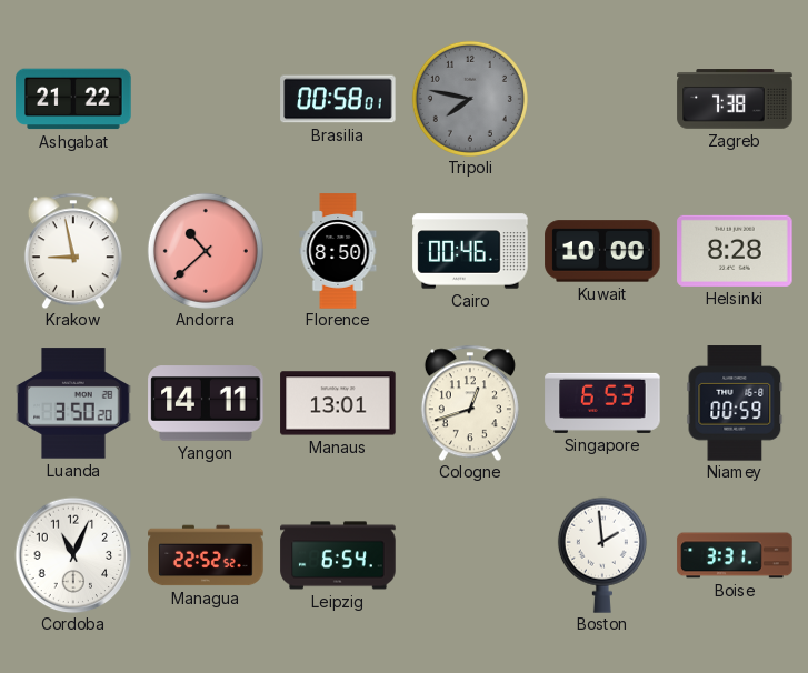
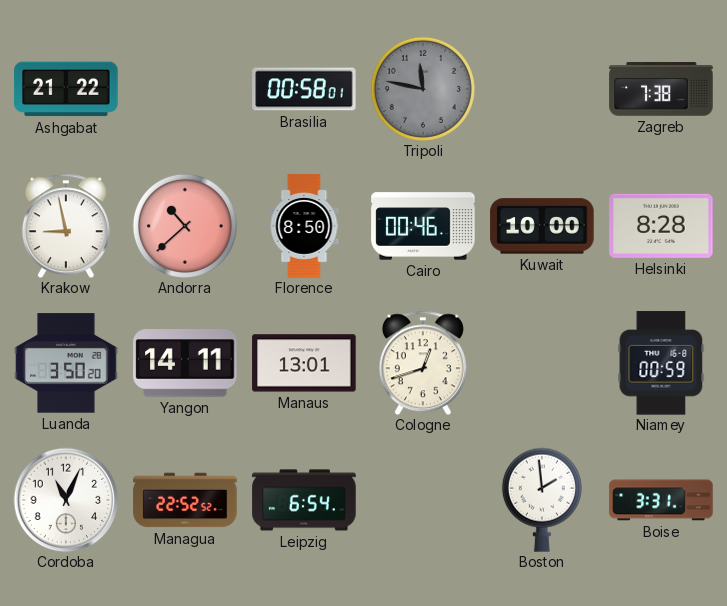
Tripoli: 7:47 -> 11:47 (423, 89)
Singapore: 6:53 -> none (602, 403)
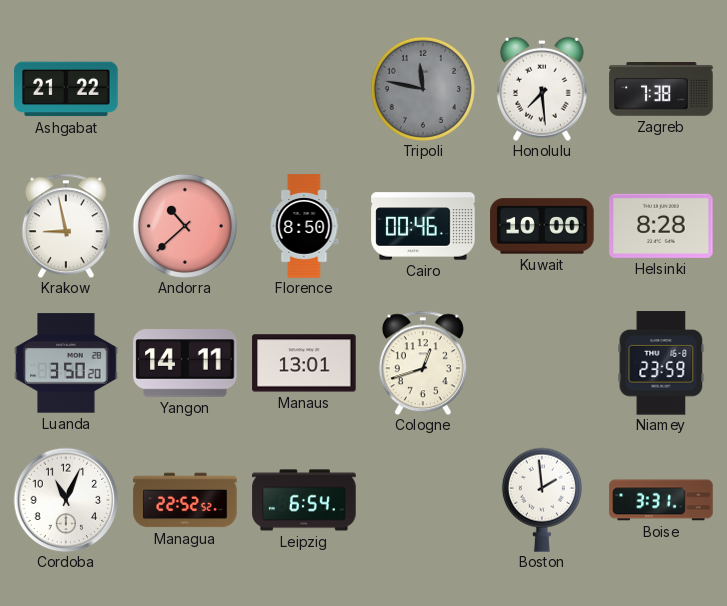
Brasilia: 00:58 -> none (304, 89)
Honolulu: none -> 7:29 (542, 89)
Niamey: 00:59 -> 23:59 (661, 363)
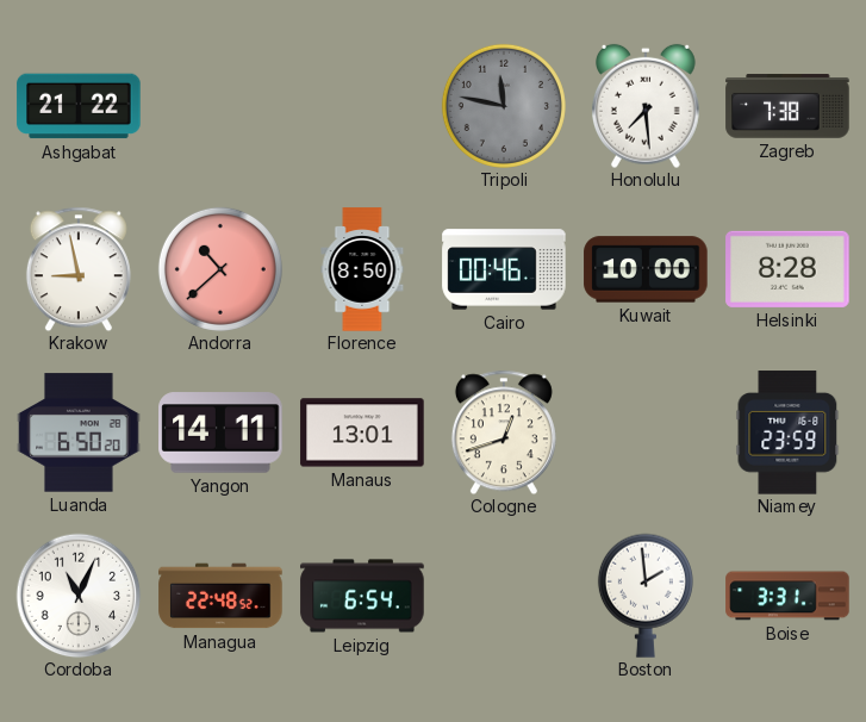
Luanda: 3:50 -> 6:50 (79, 432)
Managua: 22:52 -> 22:48 (220, 596)
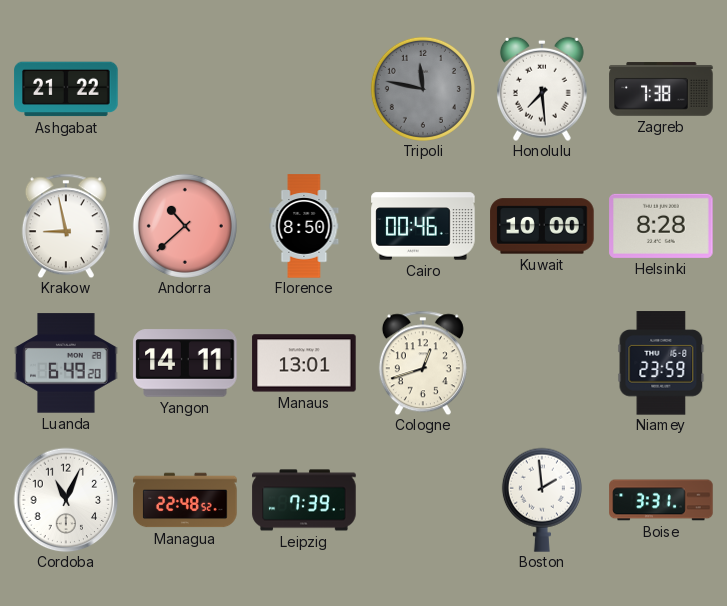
Luanda: 6:50 -> 6:49 (66, 363)
Leipzig: 6:54 -> 7:39 (304, 500)
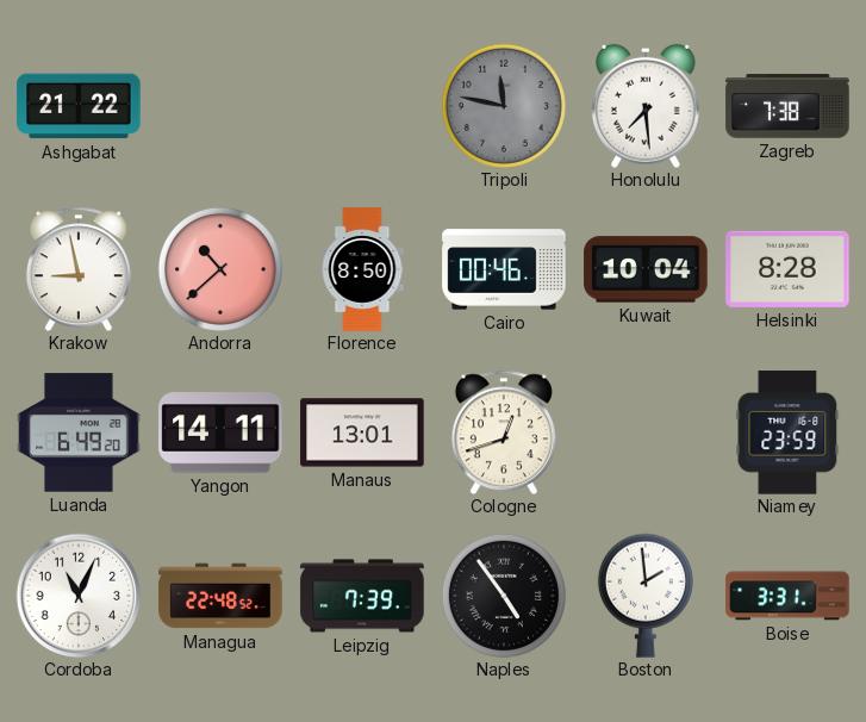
Kuwait: 10:00 -> 10:04 (646, 269)
Naples: none -> 4:54 (504, 596)
